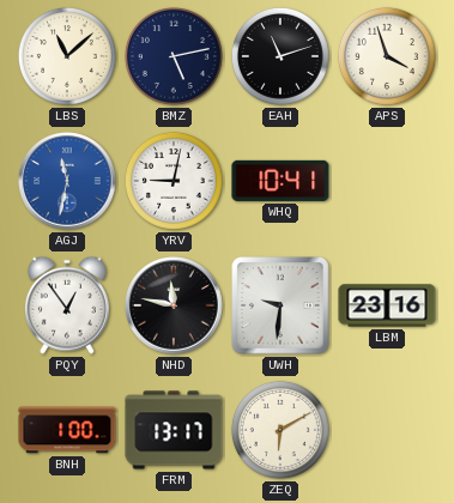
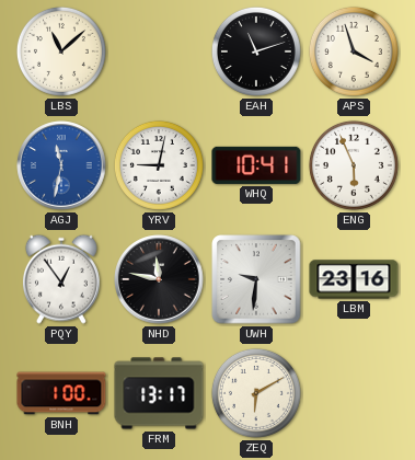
BMZ: 5:13 -> none (174, 56)
ENG: none -> 5:56 (354, 165)
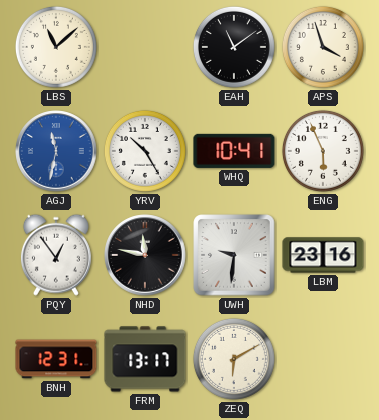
EAH: 11:12 -> 11:09 (234, 47)
YRV: 9:02 -> 10:25 (145, 151)
BNH: 1:00 -> 12:31 (56, 359)
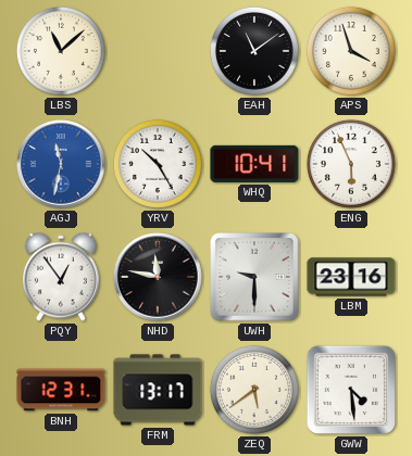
UWH: 9:31 -> 9:30 (254, 277)
ZEQ: 6:10 -> 5:39 (254, 390)
GWW: none -> 4:29 (351, 390)
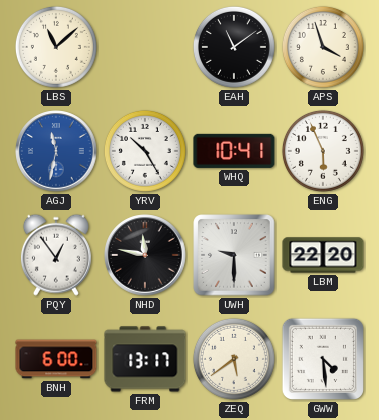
LBM: 23:16 -> 22:20 (323, 255)
BNH: 12:31 -> 6:00 (56, 359)
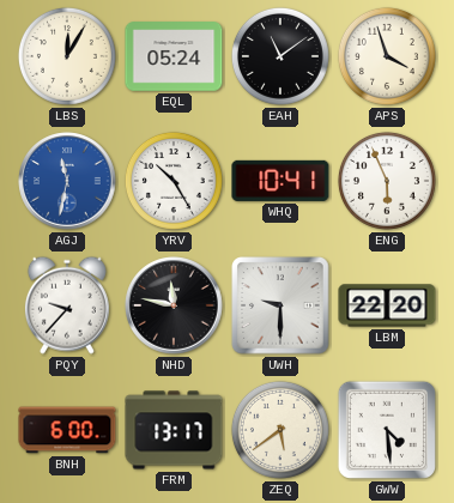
LBS: 11:08 -> 12:05 (67, 56)
EQL: none -> 05:24 (174, 56)
PQY: 12:54 -> 9:37 (67, 305)
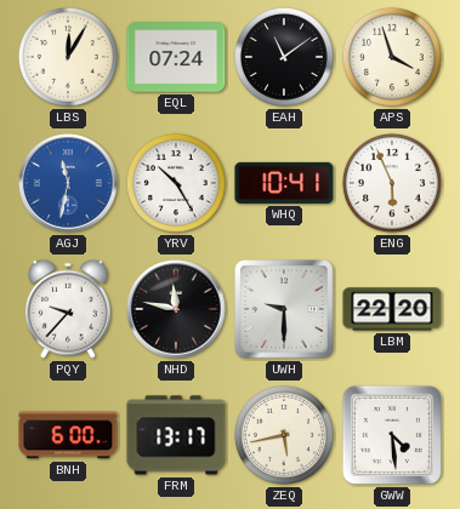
EQL: 05:24 -> 07:24 (176, 57)
ZEQ: 5:39 -> 5:43 (284, 435)
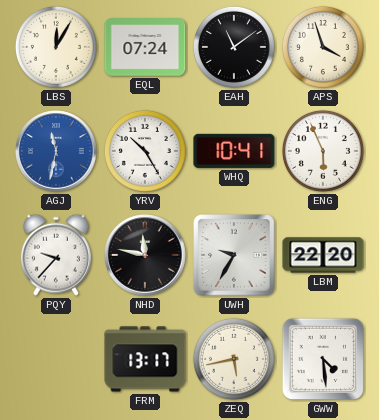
UWH: 9:30 -> 9:35 (234, 255)
BNH: 6:00 -> none (68, 435)
